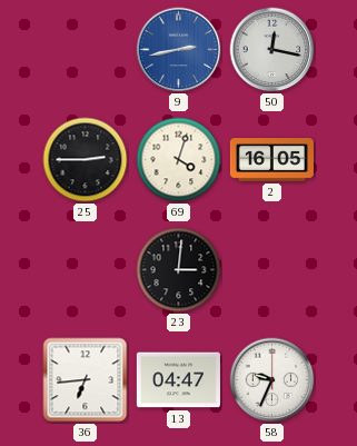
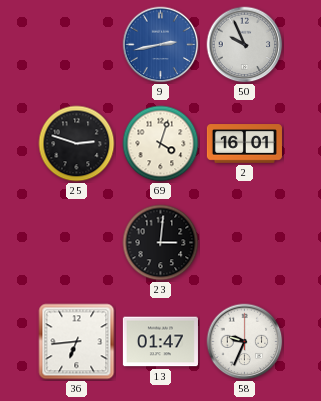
50: 12:17 -> 9:56 (245, 45)
25: 2:45 -> 2:48 (77, 144)
2: 16:05 -> 16:01 (244, 144)
13: 04:47 -> 01:47 (160, 342)
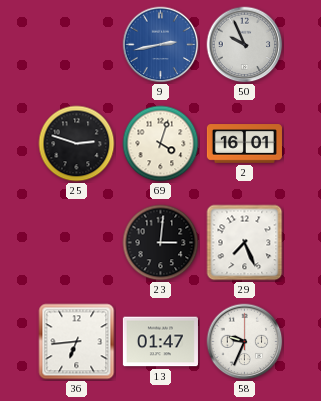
29: none -> 7:26 (245, 243)
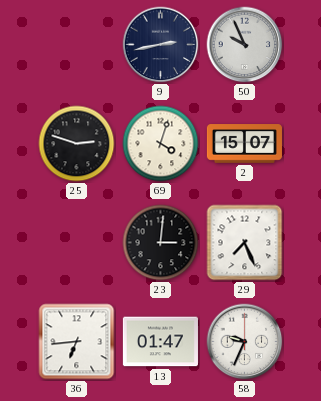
9 dial: blue -> navy (161, 45)
2: 16:01 -> 15:07 (244, 144)
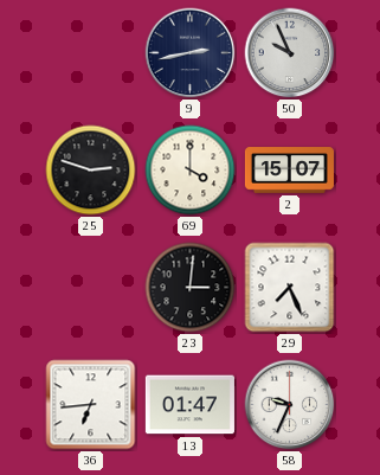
69: 4:03 -> 4:00 (191, 171)
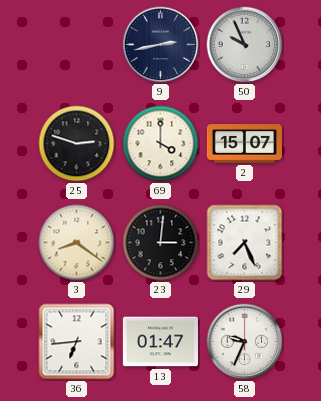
3: none -> 8:21 (77, 243)
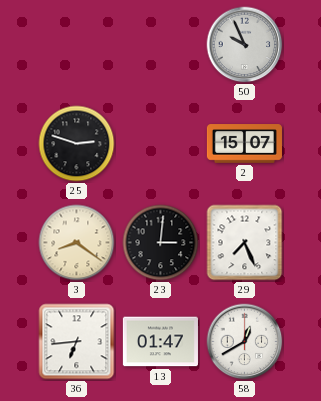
9: 2:43 -> none (161, 45)
69: 4:00 -> none (161, 144)
58: 9:34 -> 12:40 (245, 342)
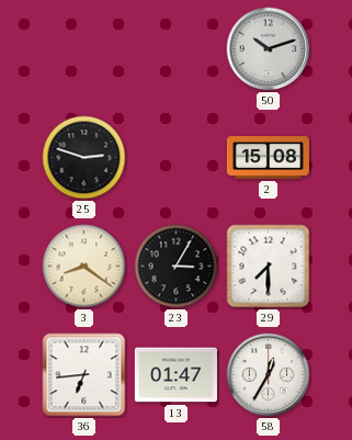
50: 9:56 -> 10:12 (269, 49)
2: 15:07 -> 15:08 (268, 158)
23: 3:01 -> 3:05 (177, 267)
29: 7:26 -> 7:30 (269, 267)
58: 12:40 -> 12:35 (269, 375)
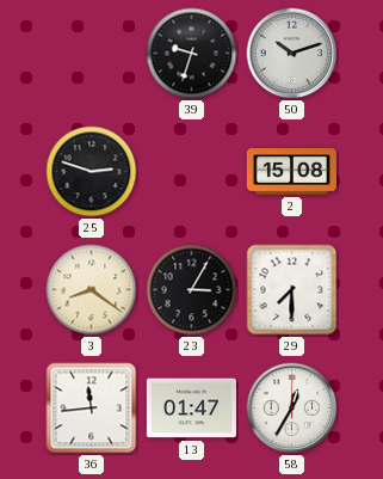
39: none -> 9:33 (192, 54)
36: 6:44 -> 11:44 (92, 409)
